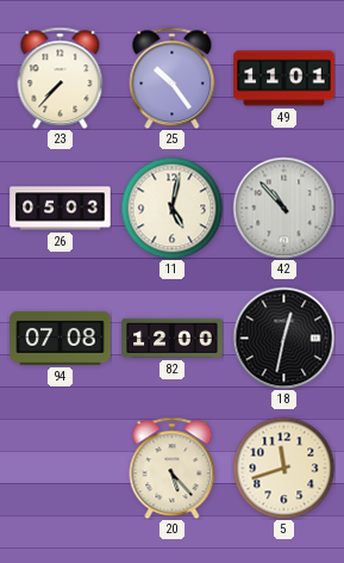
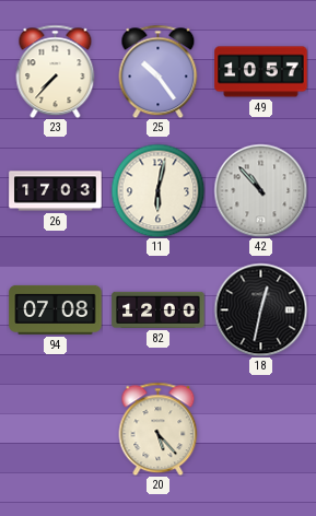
49: 11:01 -> 10:57 (261, 72)
26: 05:03 -> 17:03 (56, 191)
11: 5:02 -> 6:02 (157, 190)
5: 11:42 -> none (283, 468)
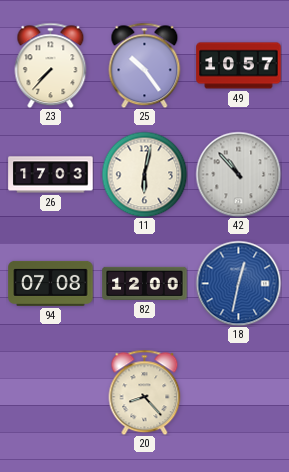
18 dial: black -> blue (238, 283)
20: 5:23 -> 8:23 (145, 392)
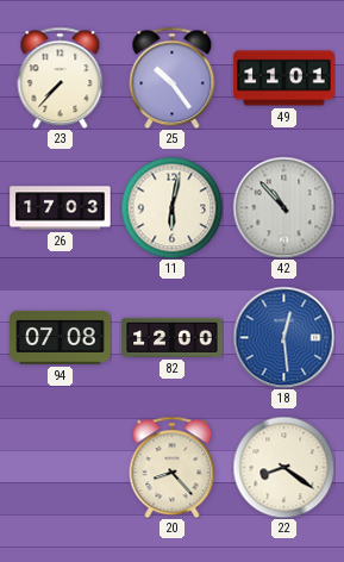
49: 10:57 -> 11:01 (284, 79)
18: 12:32 -> 12:29 (283, 337)
22: none -> 8:21 (283, 467)
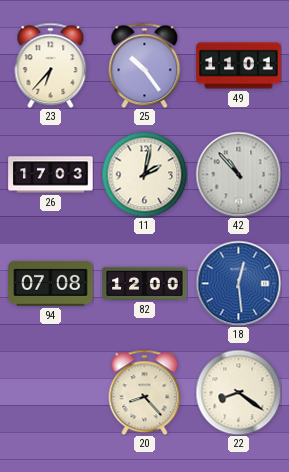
23: 7:37 -> 6:37 (51, 65)
11: 6:02 -> 2:02 (144, 174)
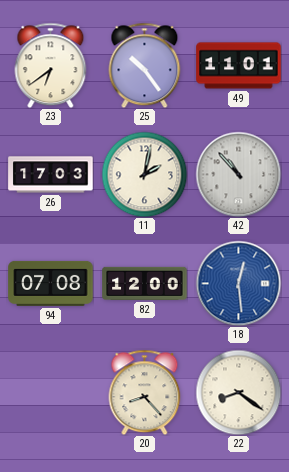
23: 6:37 -> 6:39 (51, 65)
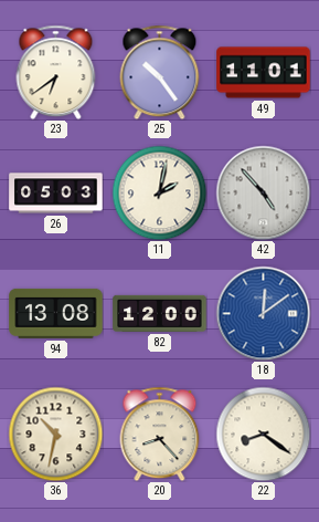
26: 17:03 -> 05:03 (56, 194)
42: 10:53 -> 4:53 (263, 192)
94: 07:08 -> 13:08 (56, 313)
18: 12:29 -> 12:09 (263, 313)
36: none -> 10:32 (55, 434)
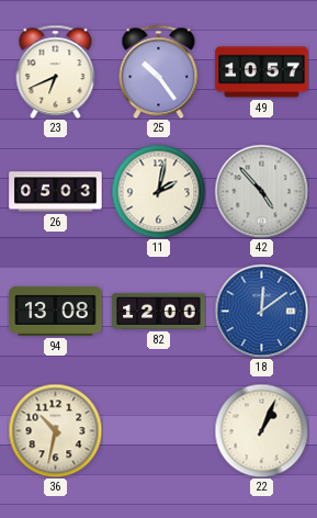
23: 6:39 -> 6:41 (56, 71)
49: 11:01 -> 10:57 (262, 72)
20: 8:23 -> none (160, 434)
22: 8:21 -> 1:04 (261, 430)
